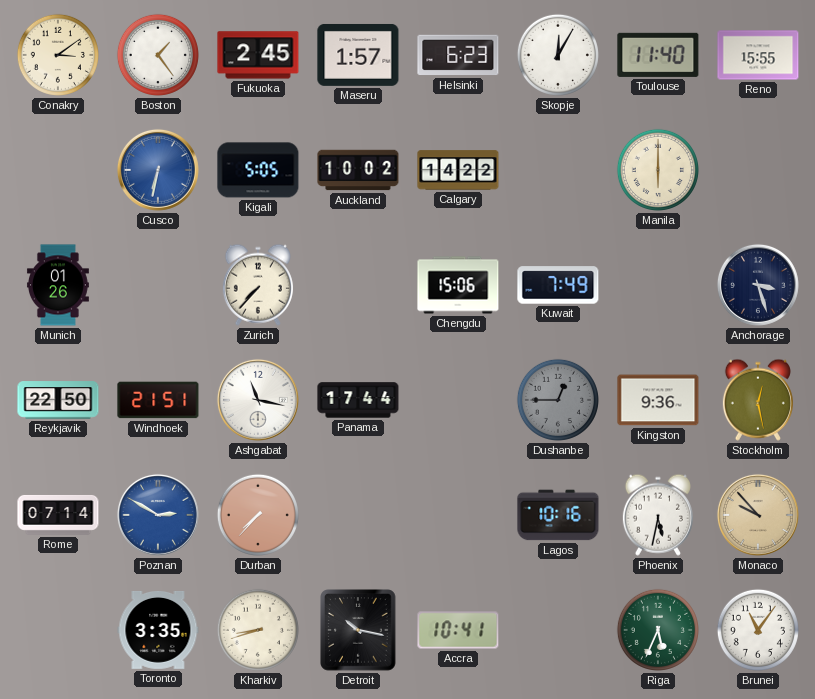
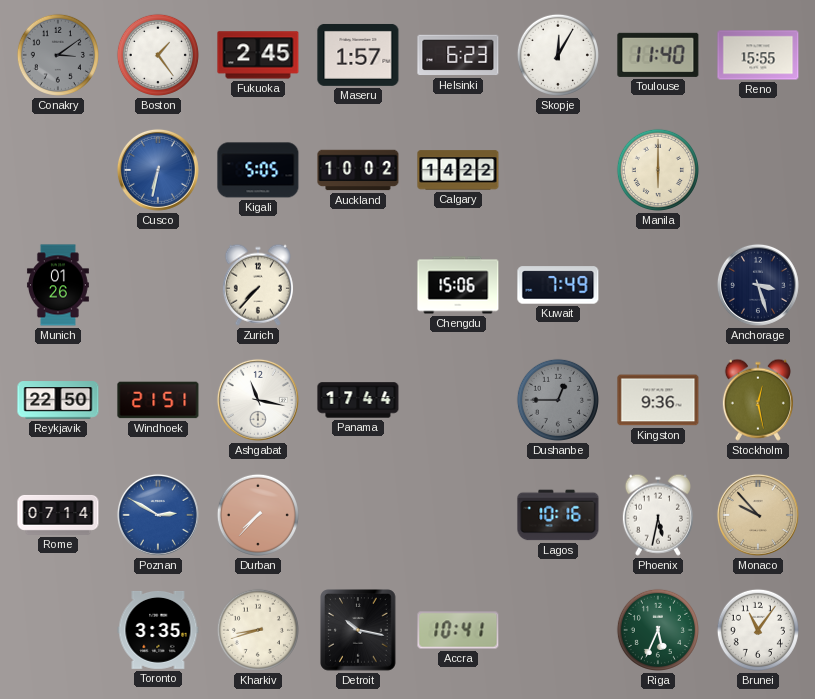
Conakry dial: cream -> grey (58, 55)
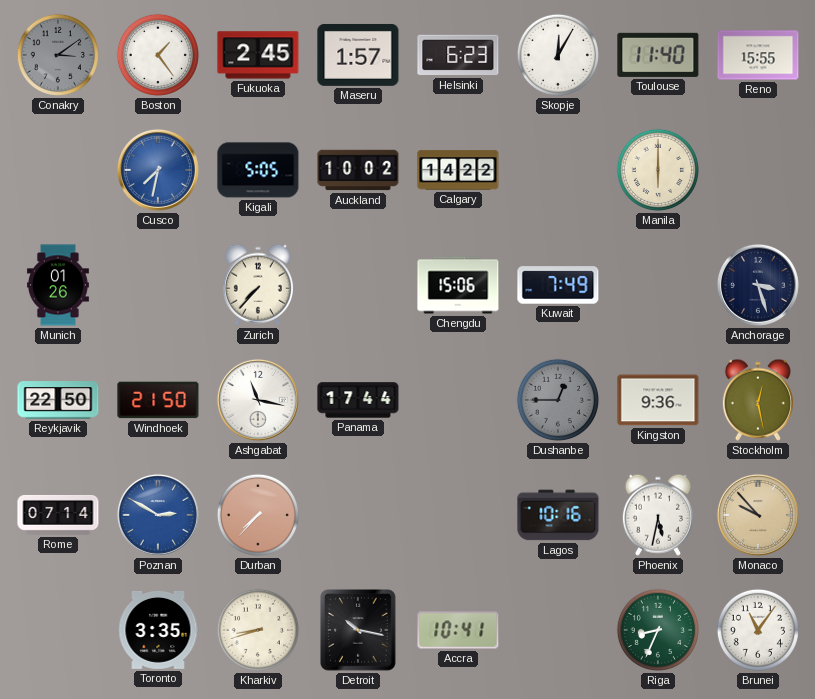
Cusco: 6:32 -> 7:32 (158, 170)
Windhoek: 21:51 -> 21:50 (158, 400)
Riga: 5:34 -> 8:34 (658, 630)
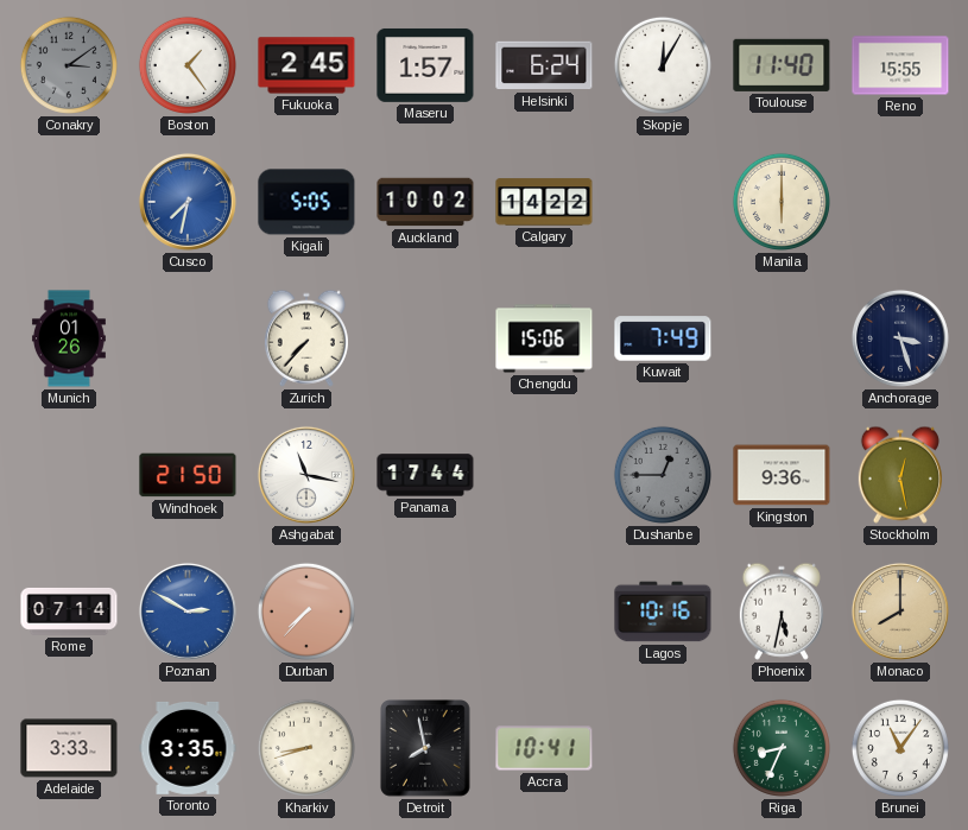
Helsinki: 6:23 -> 6:24 (544, 65)
Reykjavik: 22:50 -> none (58, 400)
Monaco: 9:53 -> 8:00 (900, 612)
Adelaide: none -> 3:33 (69, 748)
Detroit: 10:17 -> 7:58 (426, 748)
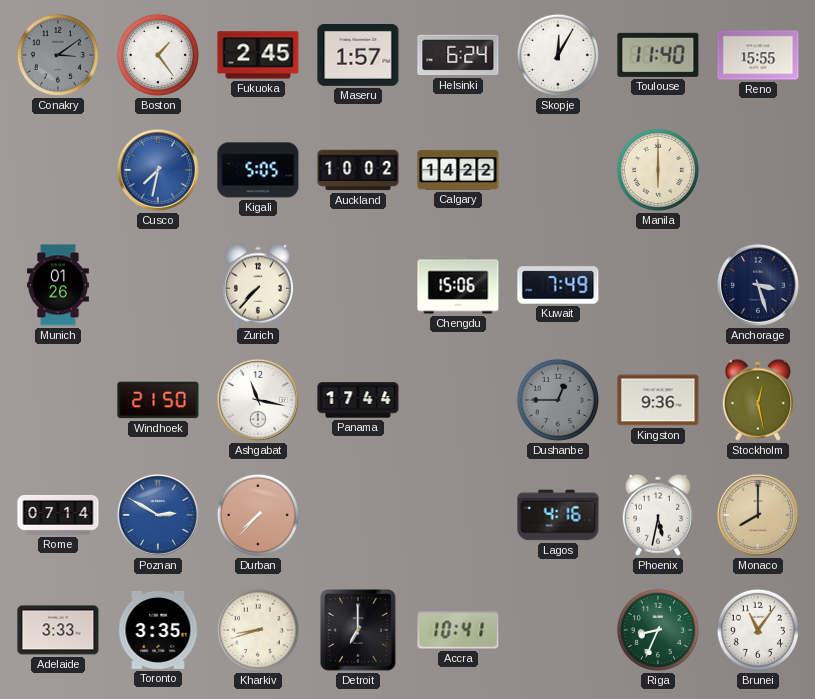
Lagos: 10:16 -> 4:16 (558, 515)
Detroit: 7:58 -> 7:00 (359, 630)
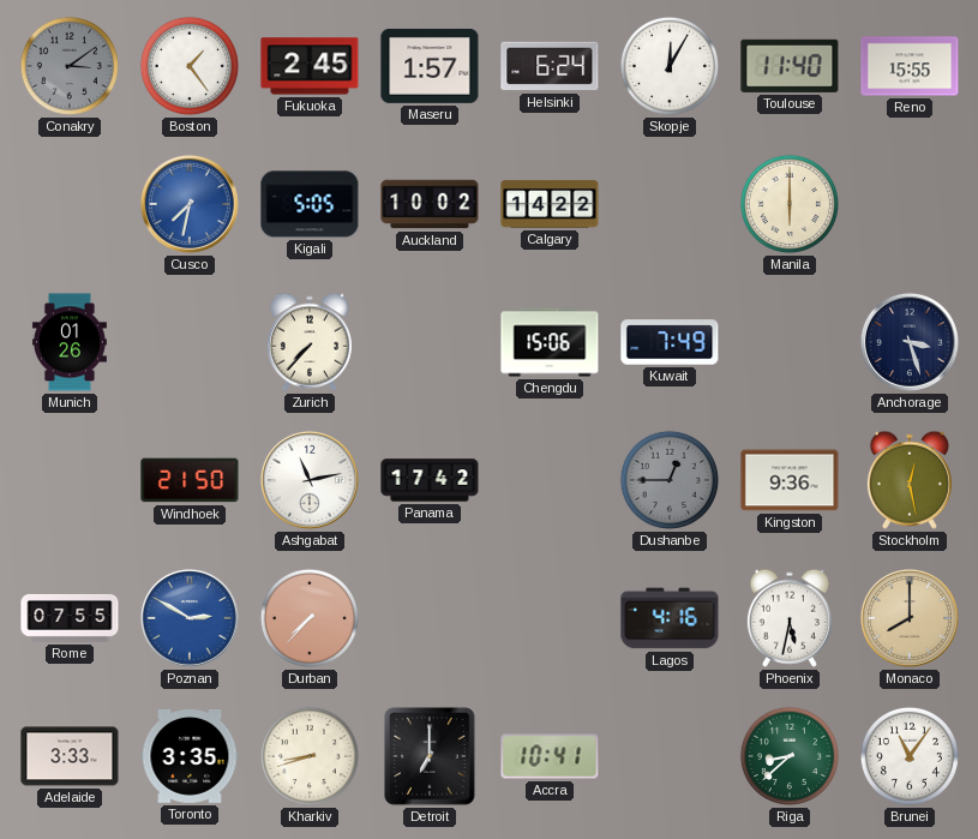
Ashgabat: 11:17 -> 11:13 (310, 480)
Panama: 17:44 -> 17:42 (430, 480)
Rome: 07:14 -> 07:55 (70, 618)
Riga: 8:34 -> 8:38 (790, 756)
